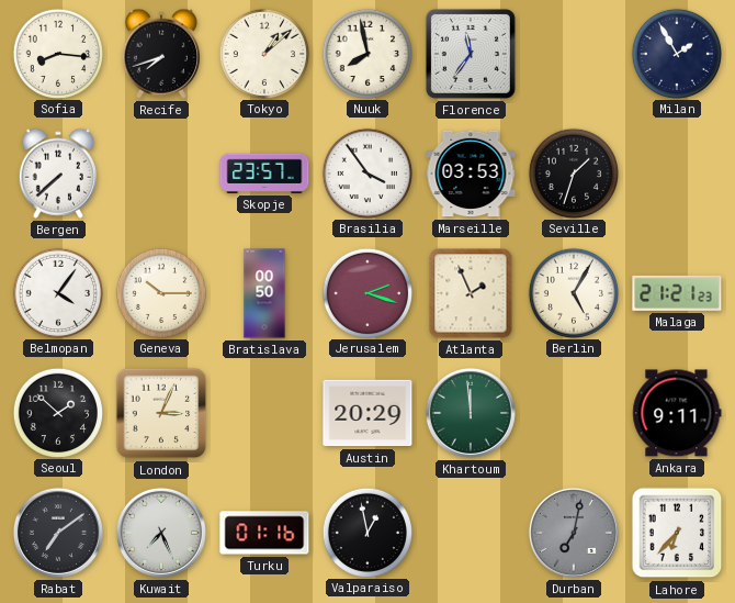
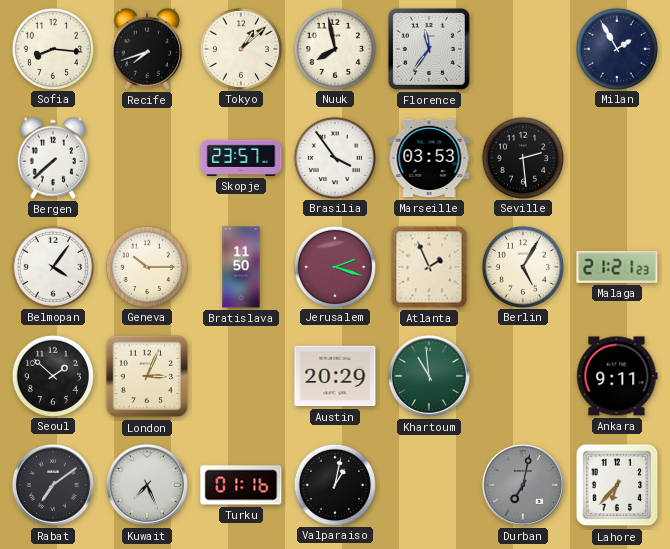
Seville: 1:33 -> 2:29 (522, 157)
Bratislava: 00:50 -> 11:50 (241, 267)
Khartoum: 11:59 -> 10:59 (429, 376)
Valparaiso: 12:58 -> 1:02 (334, 484)
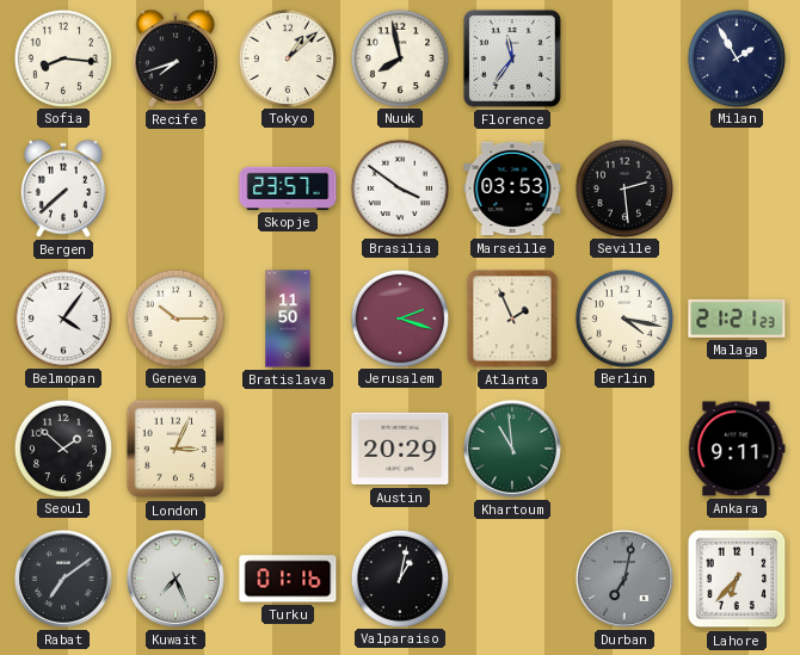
Brasilia: 3:54 -> 3:51 (399, 187)
Berlin: 5:05 -> 4:17 (623, 317)
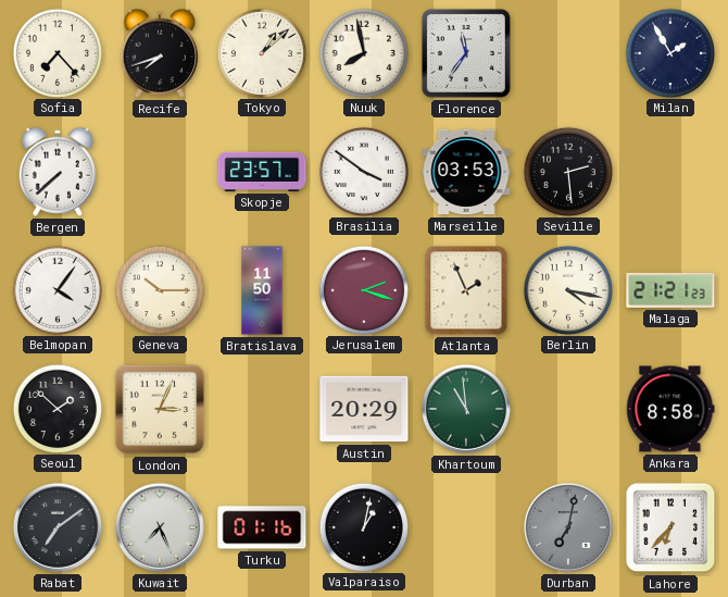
Sofia: 8:16 -> 7:23 (57, 52)
Ankara: 9:11 -> 8:58 (670, 409)
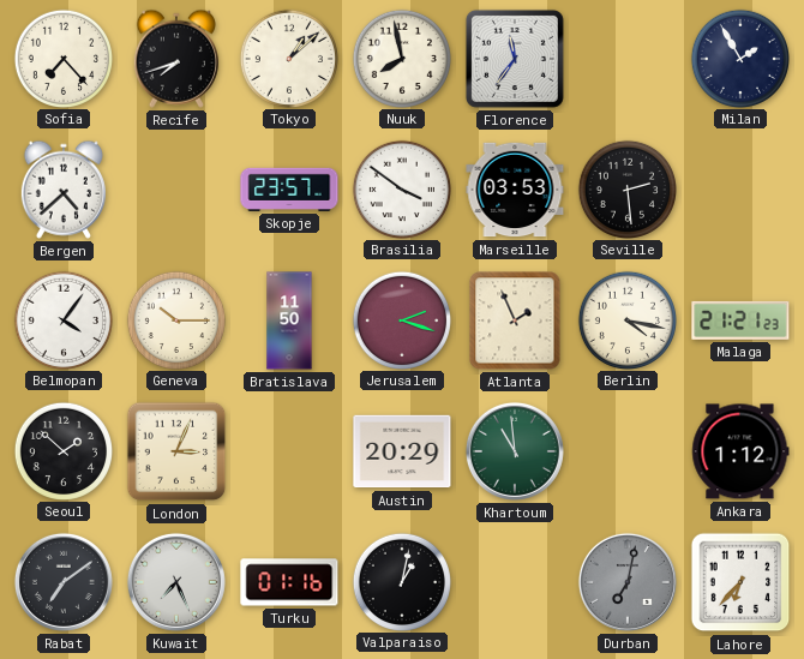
Bergen: 7:38 -> 4:38 (64, 190)
Ankara: 8:58 -> 1:12 (740, 451)
